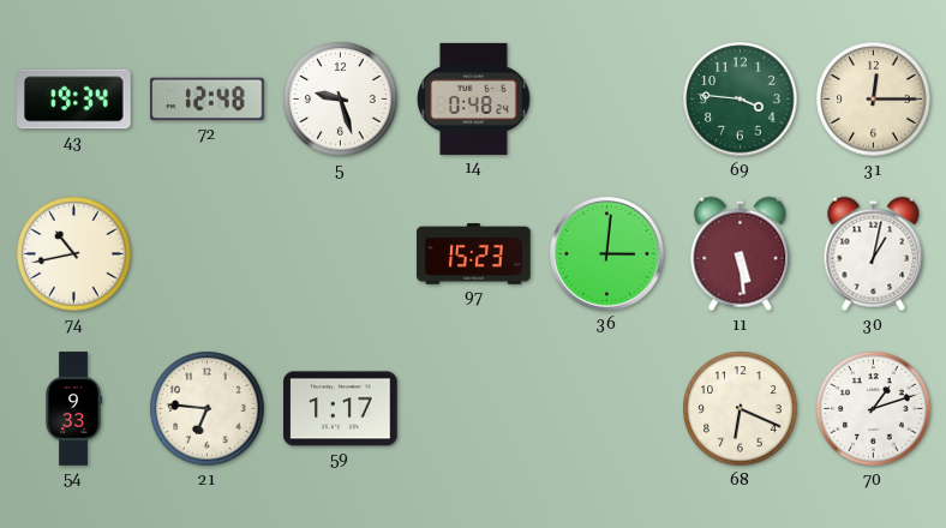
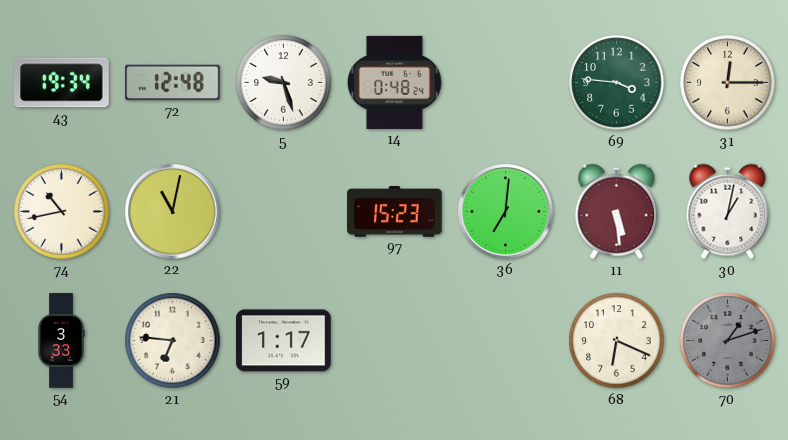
22: none -> 11:02 (173, 212)
36: 3:01 -> 7:01 (506, 212)
54: 9:33 -> 3:33 (61, 341)
70 dial: white -> grey (728, 341)
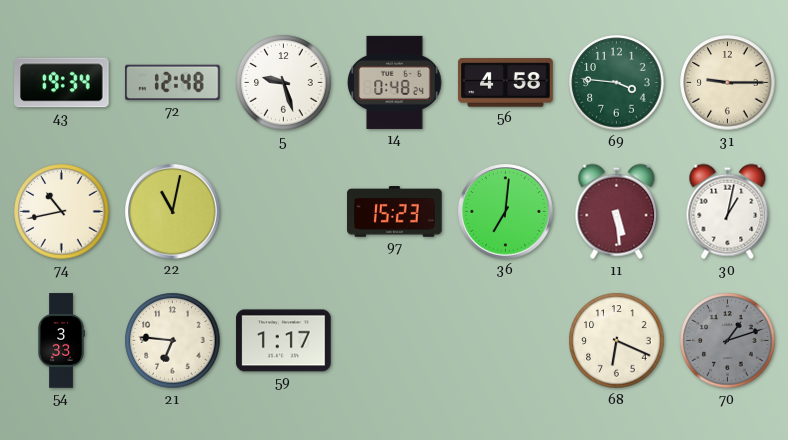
56: none -> 4:58 (506, 83)
31: 12:15 -> 9:15 (728, 83)
